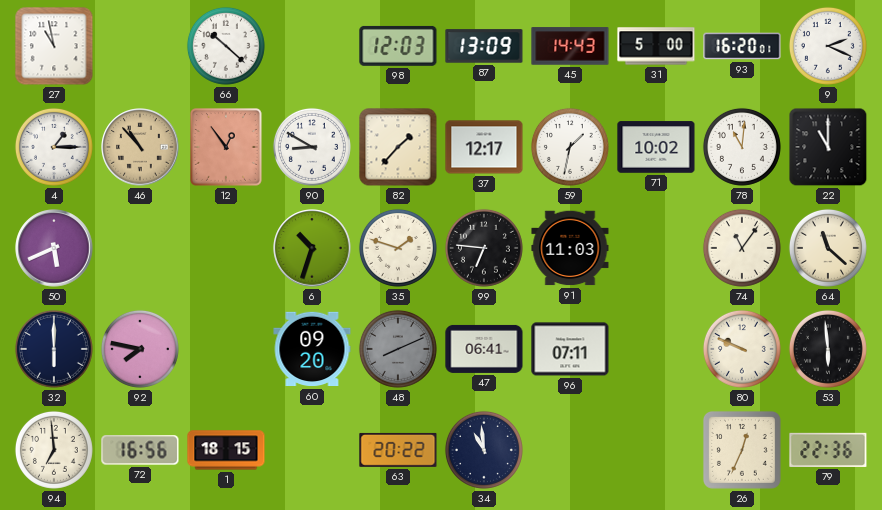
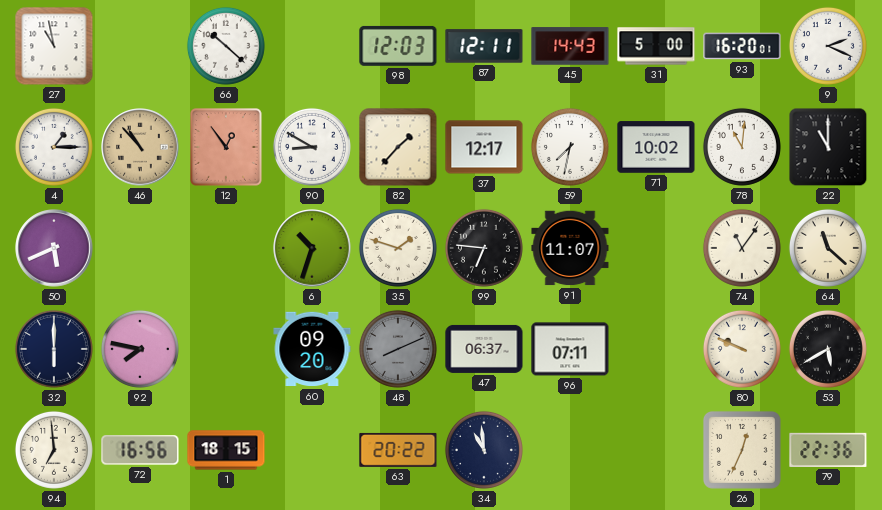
87: 13:09 -> 12:11 (484, 46)
59: 1:32 -> 7:32 (570, 147)
91: 11:03 -> 11:07 (570, 248)
47: 06:41 -> 06:37 (484, 349)
53: 5:59 -> 5:40 (828, 349)
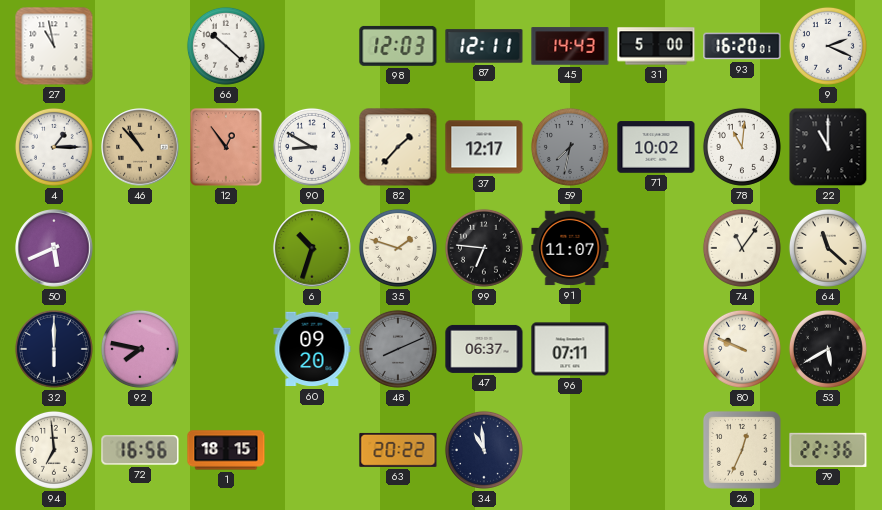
59 dial: white -> grey (570, 147)
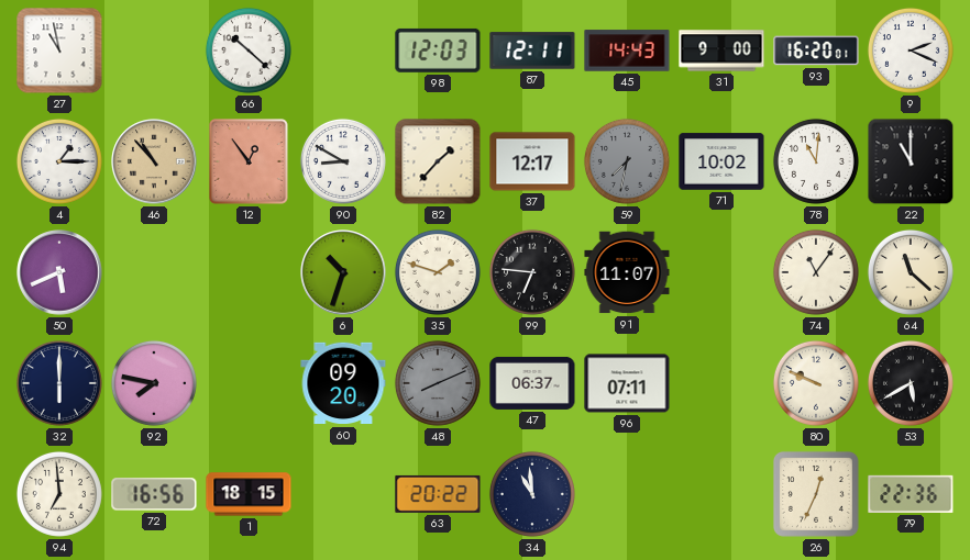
31: 5:00 -> 9:00 (721, 51)
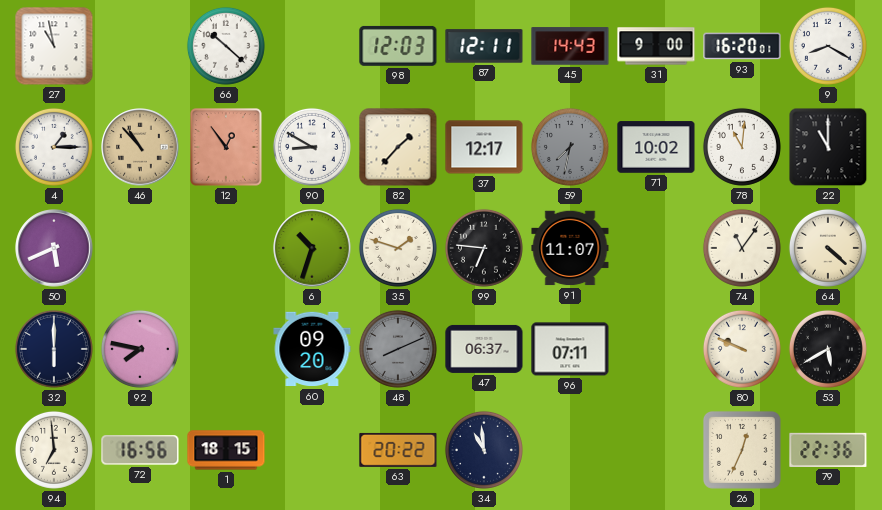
9: 2:19 -> 8:20 (828, 46)
64: 11:22 -> 4:22 (828, 248)
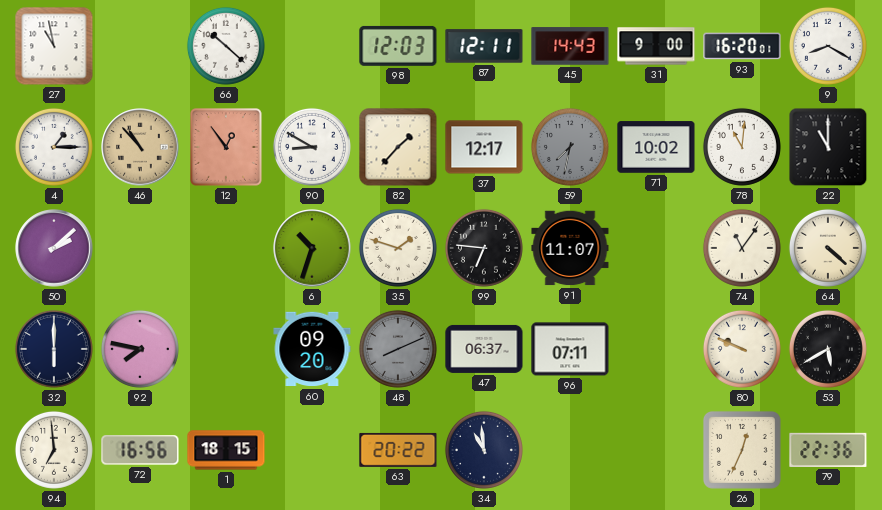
50: 5:41 -> 2:08 (54, 248)
